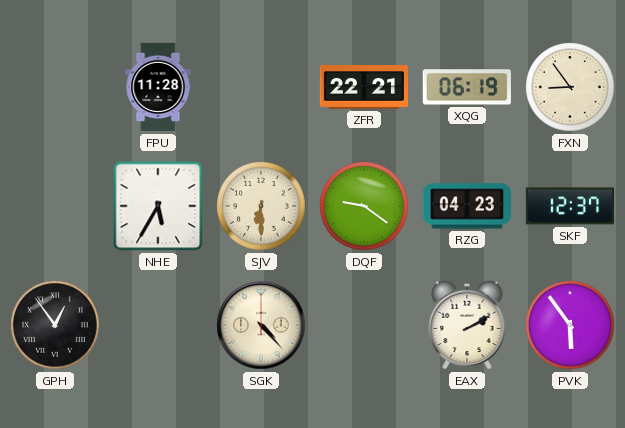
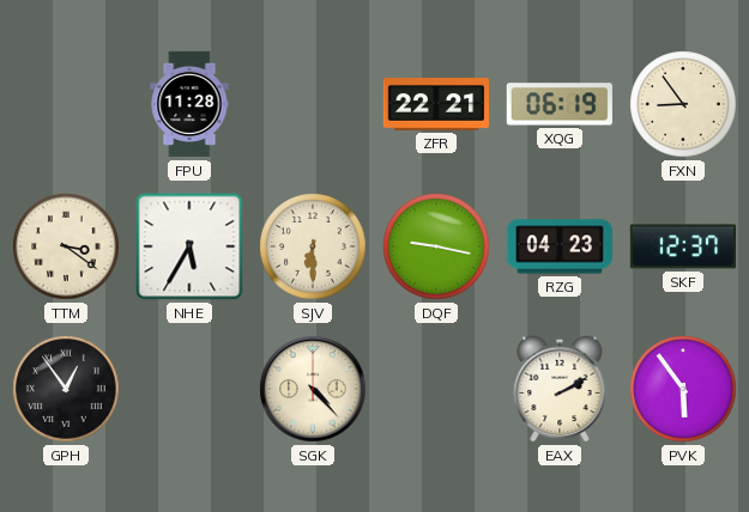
TTM: none -> 3:21 (66, 246)
DQF: 9:21 -> 9:17 (436, 246)
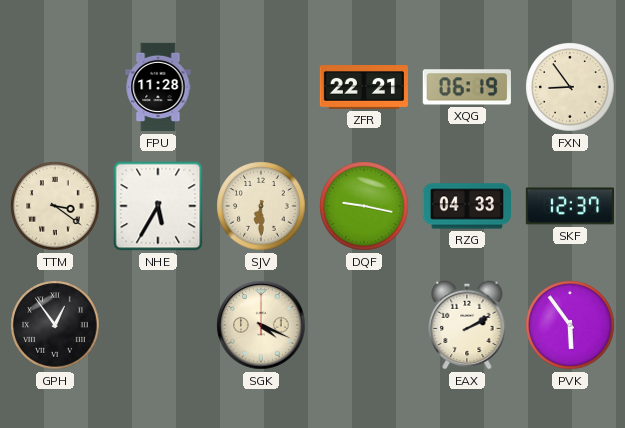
RZG: 04:23 -> 04:33 (466, 206)
SGK: 4:23 -> 4:19 (261, 325)
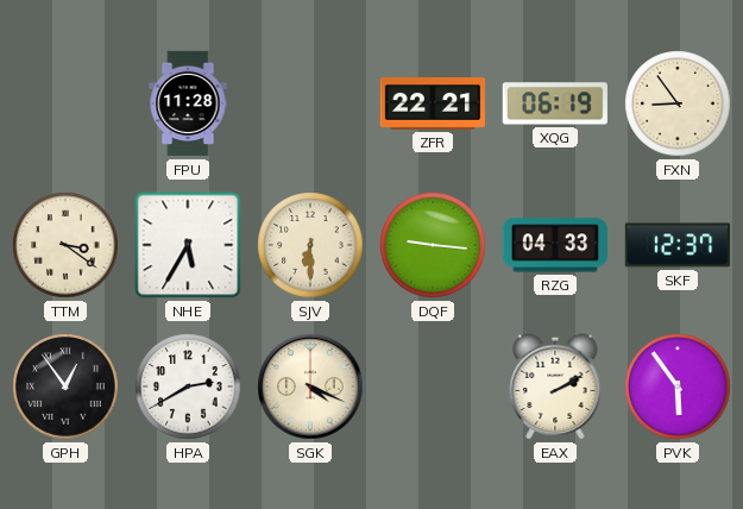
DQF: 9:17 -> 9:16 (433, 245)
HPA: none -> 2:40 (188, 387)
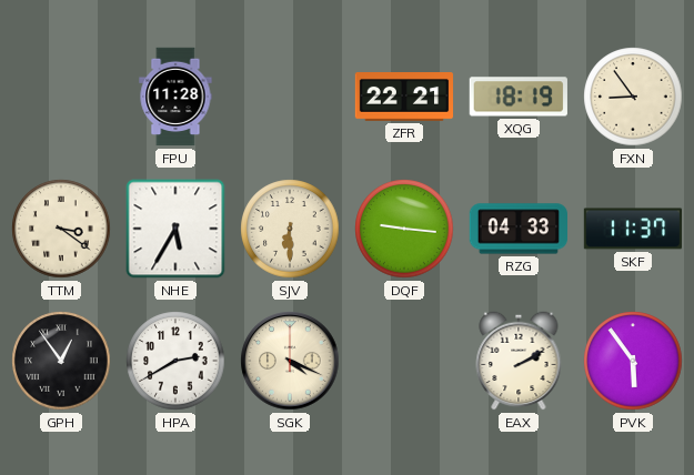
XQG: 06:19 -> 18:19 (519, 97)
SKF: 12:37 -> 11:37 (632, 229)
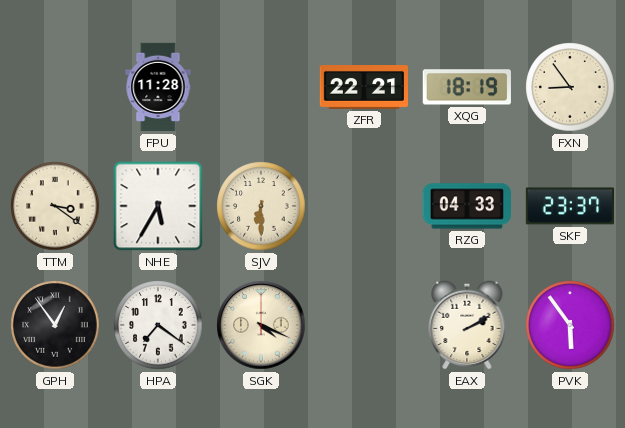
DQF: 9:16 -> none (404, 229)
SKF: 11:37 -> 23:37 (569, 206)
HPA: 2:40 -> 7:21 (158, 325)
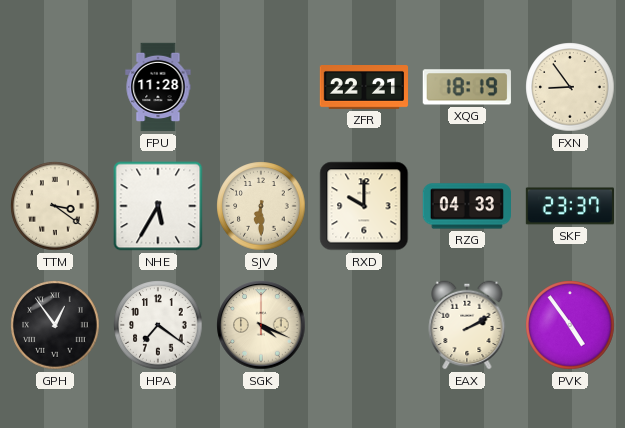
RXD: none -> 10:00 (364, 206)
PVK: 5:54 -> 4:54 (570, 325)
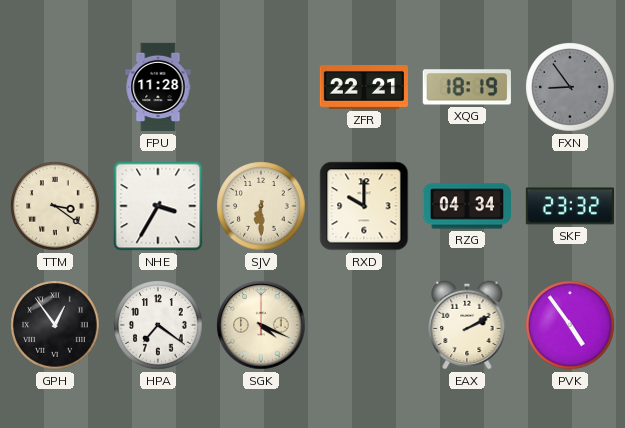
FXN dial: cream -> grey (570, 87)
NHE: 5:35 -> 3:35 (158, 206)
RZG: 04:33 -> 04:34 (466, 206)
SKF: 23:37 -> 23:32 (569, 206)
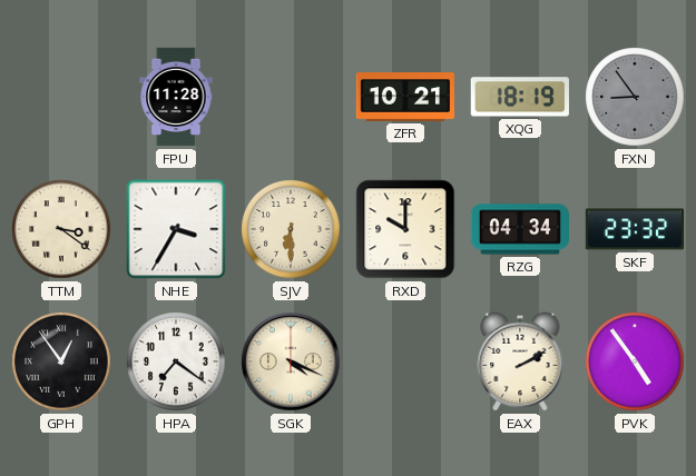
ZFR: 22:21 -> 10:21 (405, 98)
